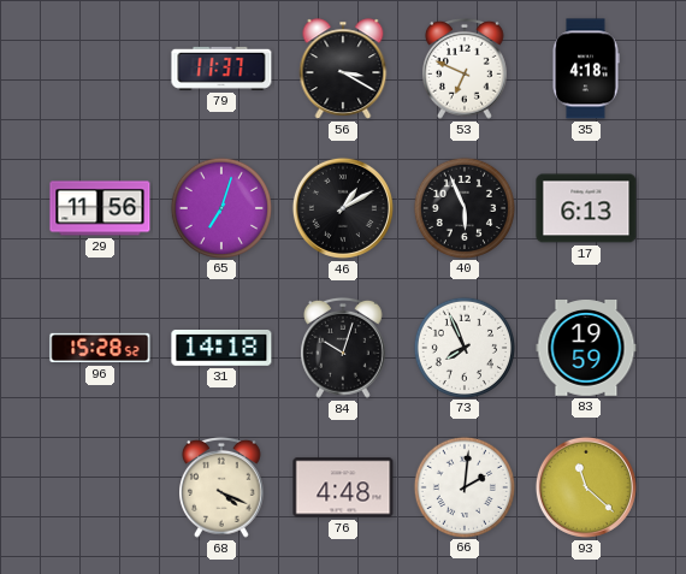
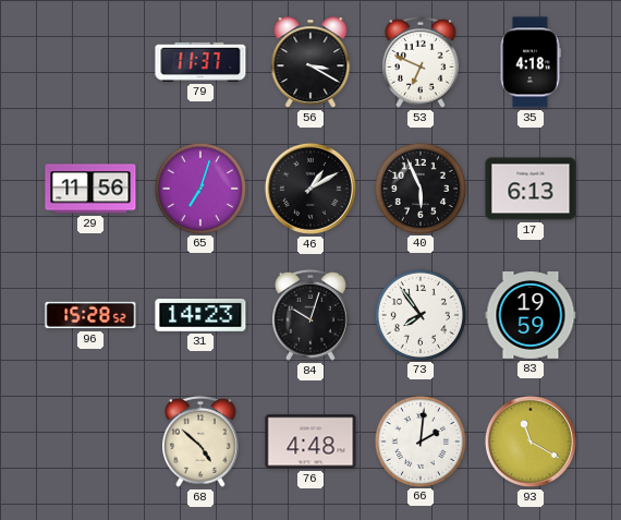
31: 14:18 -> 14:23 (200, 316)
73: 7:56 -> 7:54 (419, 314)
68: 4:19 -> 4:52 (202, 442)
93: 11:22 -> 11:20 (531, 442)
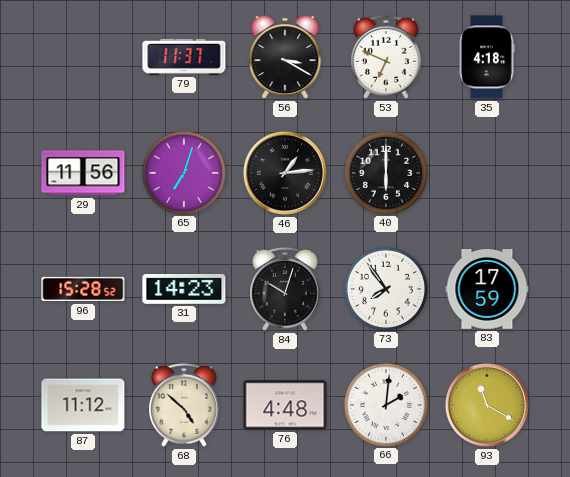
46: 1:10 -> 1:14 (285, 173)
40: 5:56 -> 6:00 (385, 172)
17: 6:13 -> none (531, 189)
83: 19:59 -> 17:59 (487, 290)
87: none -> 11:12 (83, 405)
